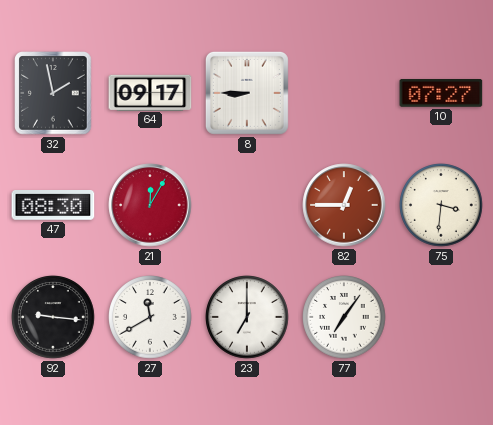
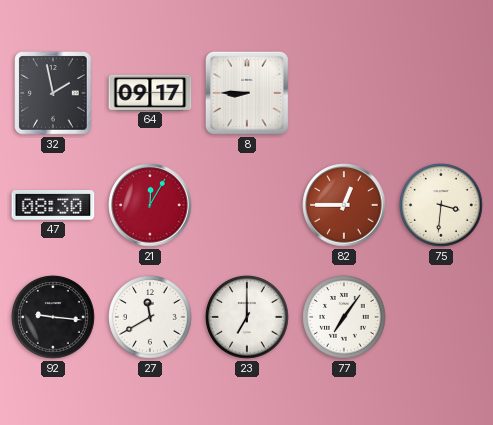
10: 07:27 -> none (441, 94)
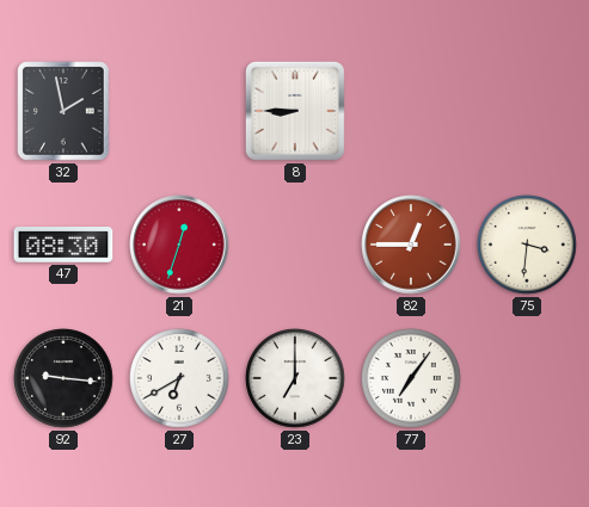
64: 09:17 -> none (150, 92)
21: 12:05 -> 12:33 (179, 245)
27: 11:40 -> 6:40 (179, 378)
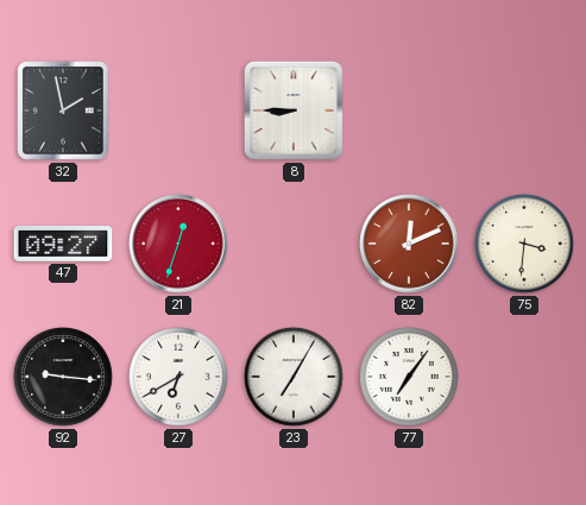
47: 08:30 -> 09:27 (63, 245)
82: 12:45 -> 12:11 (409, 244)
23: 7:00 -> 7:05 (294, 377)
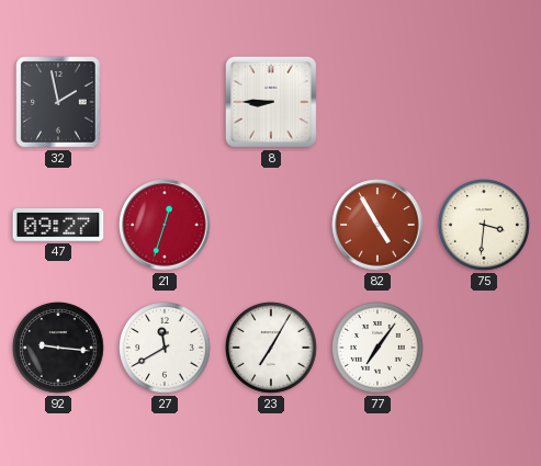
82: 12:11 -> 4:55 (377, 225)
27: 6:40 -> 11:40 (165, 348)
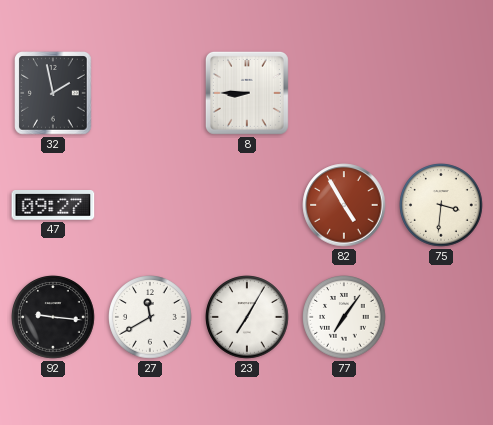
21: 12:33 -> none (165, 225)
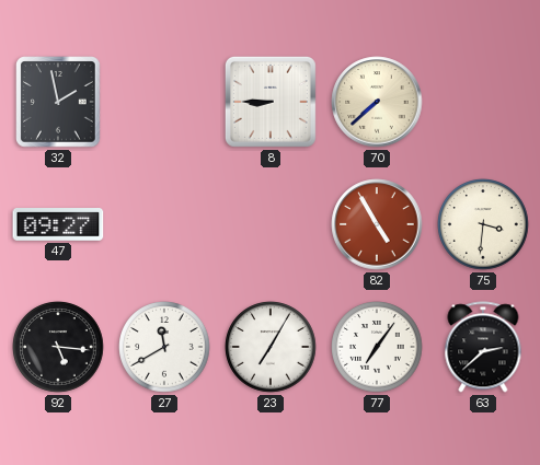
70: none -> 7:38 (377, 102)
92: 9:16 -> 5:16 (58, 347)
63: none -> 2:38 (483, 347)
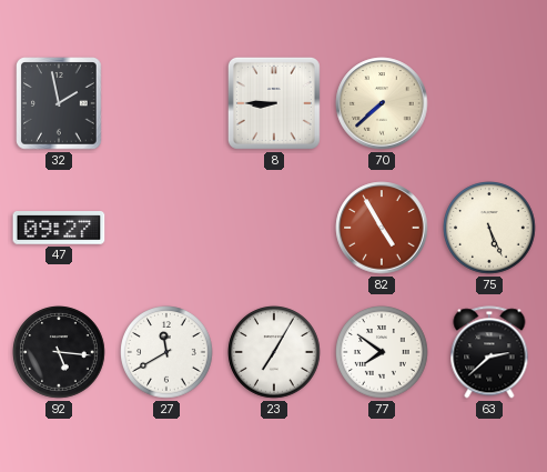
75: 3:31 -> 5:26 (489, 228)
77: 7:06 -> 7:51 (382, 352)
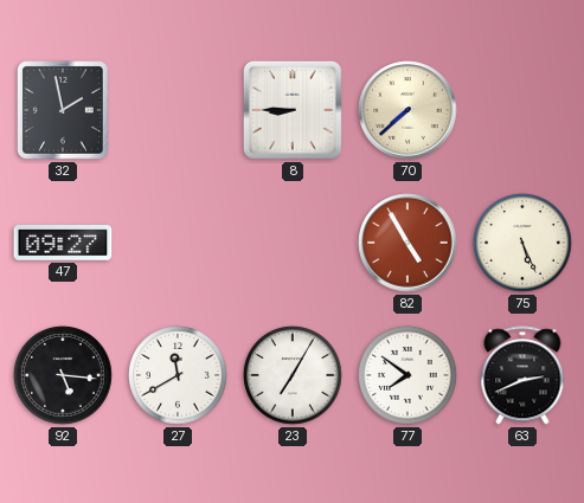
63: 2:38 -> 2:41 (522, 375)
